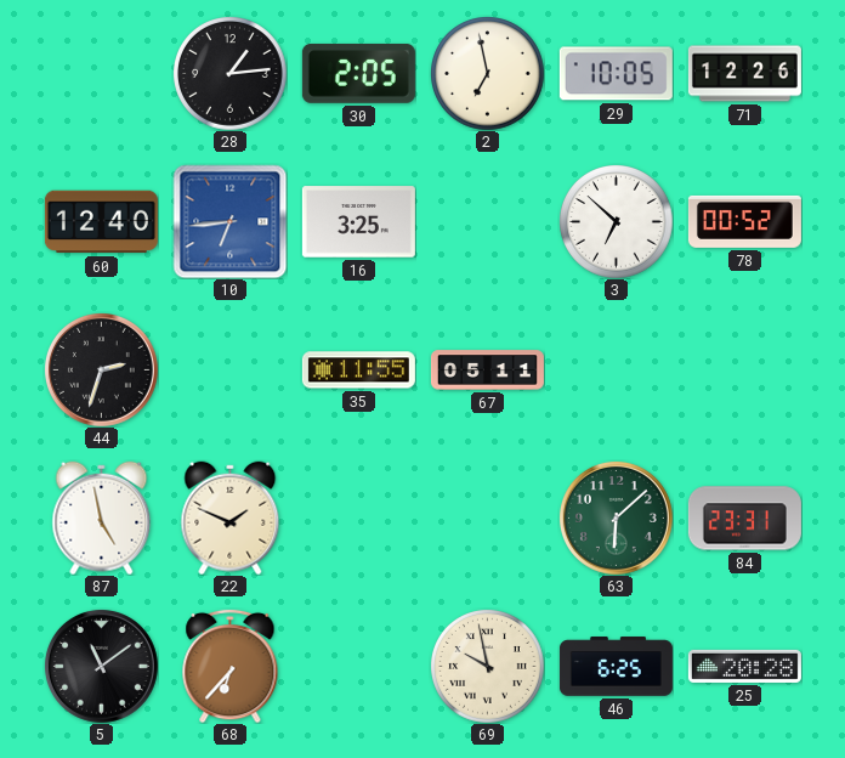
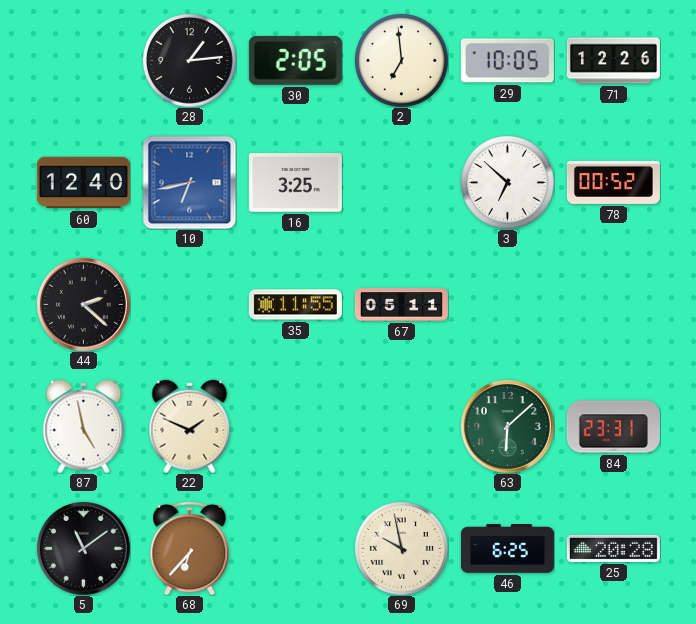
2: 6:58 -> 6:59 (401, 60)
10: 6:44 -> 6:43 (189, 182)
44: 2:33 -> 2:22 (83, 304)
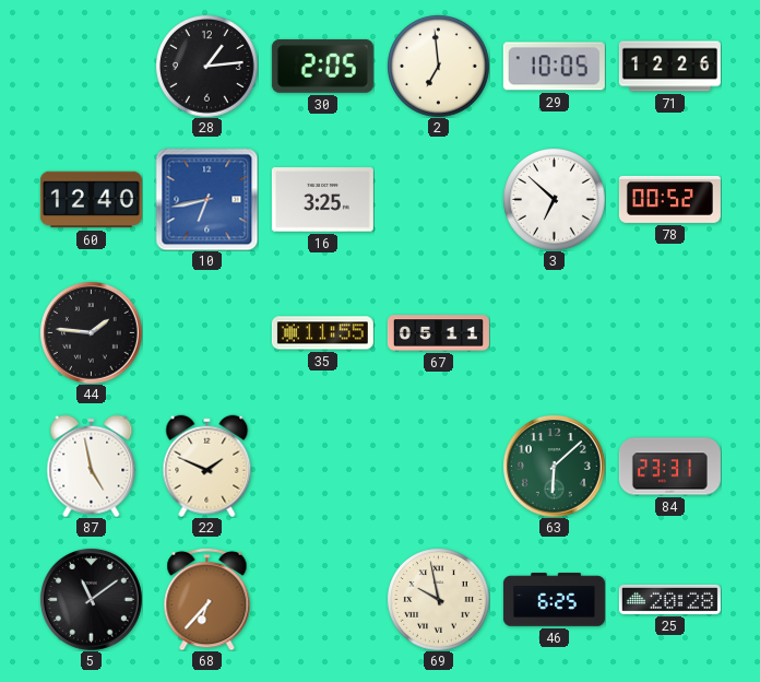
44: 2:22 -> 1:46 (91, 332)
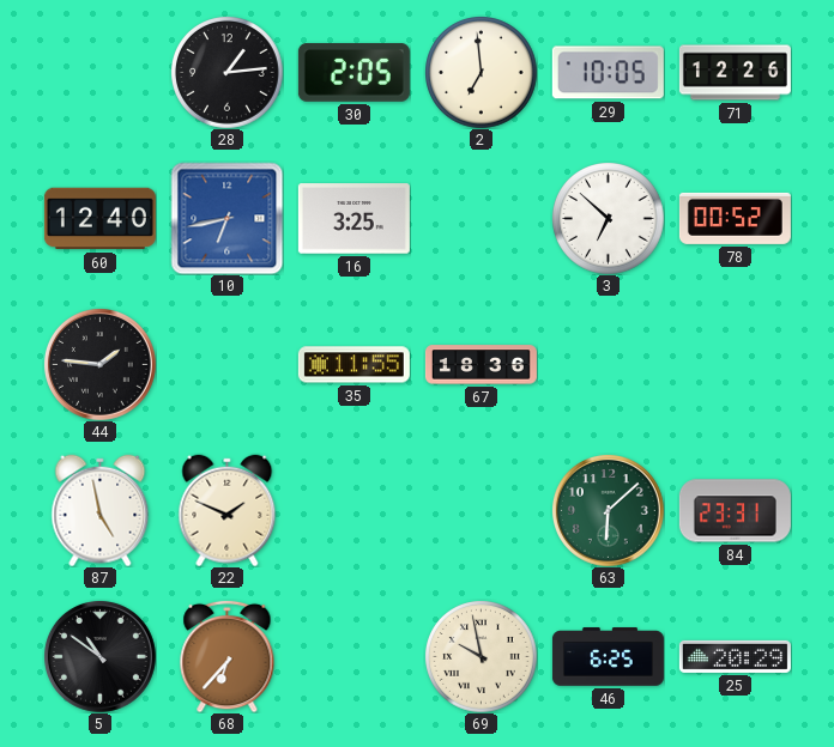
67: 05:11 -> 18:36 (481, 365)
5: 11:09 -> 10:51 (99, 656)
25: 20:28 -> 20:29 (735, 656)
